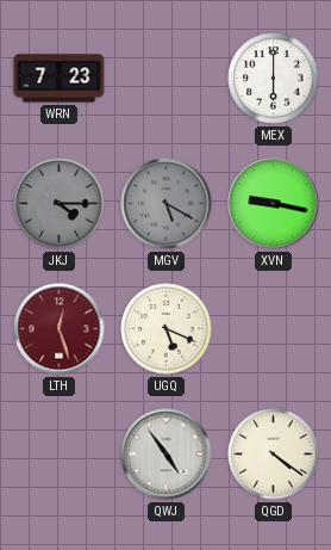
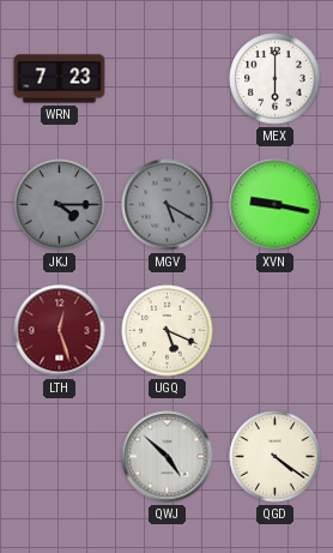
QWJ: 4:54 -> 4:52 (168, 457)
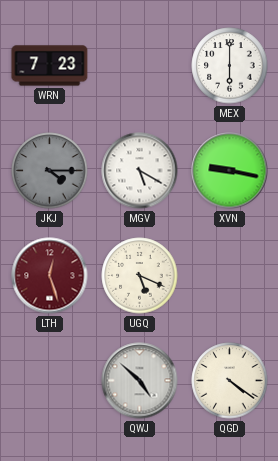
MGV dial: grey -> white (140, 171)
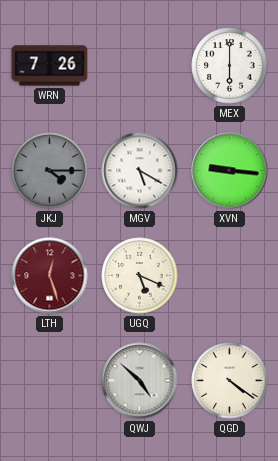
WRN: 7:23 -> 7:26 (50, 66)
XVN: 9:17 -> 9:16 (230, 171)
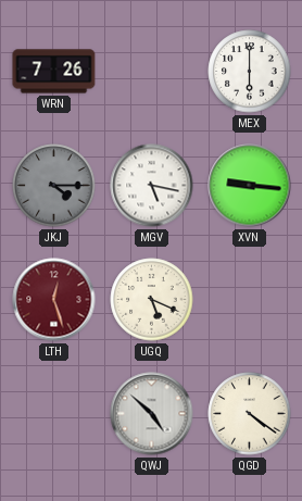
MGV: 5:20 -> 5:17 (152, 186)
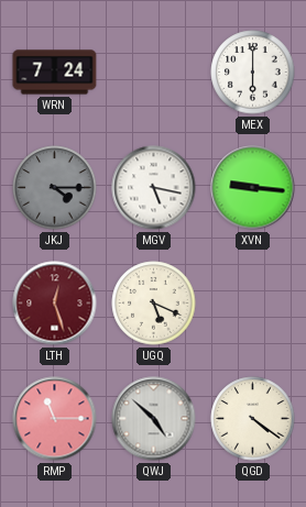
WRN: 7:26 -> 7:24 (55, 73)
RMP: none -> 11:15 (55, 419)
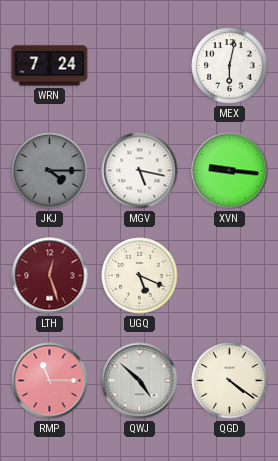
MEX: 6:00 -> 6:02 (230, 66)
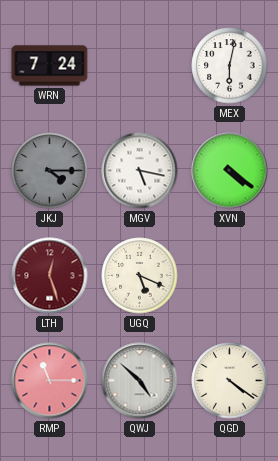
XVN: 9:16 -> 4:21 (230, 171)
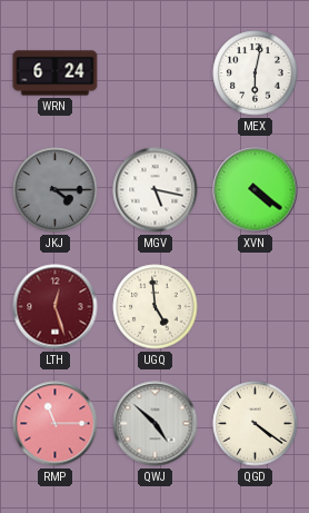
WRN: 7:24 -> 6:24 (56, 73)
UGQ: 5:19 -> 4:59 (156, 307)
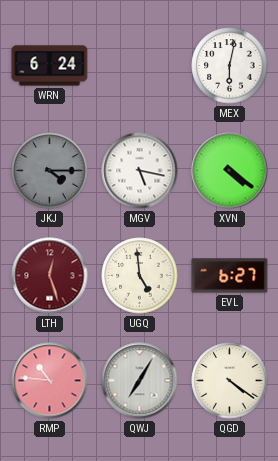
EVL: none -> 6:27 (230, 276)
RMP: 11:15 -> 10:46 (50, 381)
QWJ: 4:52 -> 7:05 (140, 381)
